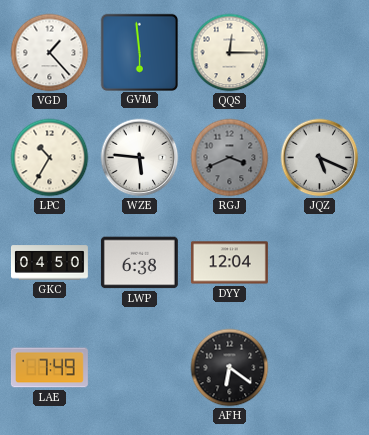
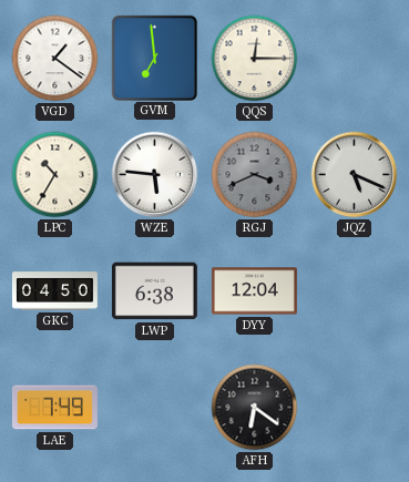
VGD: 1:23 -> 1:21 (55, 59)
GVM: 5:59 -> 6:59 (154, 58)
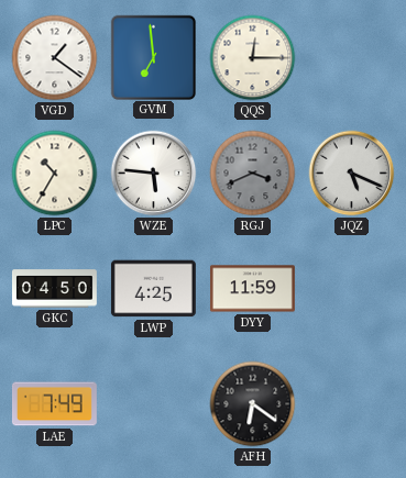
LWP: 6:38 -> 4:25 (153, 289)
DYY: 12:04 -> 11:59 (252, 289)
